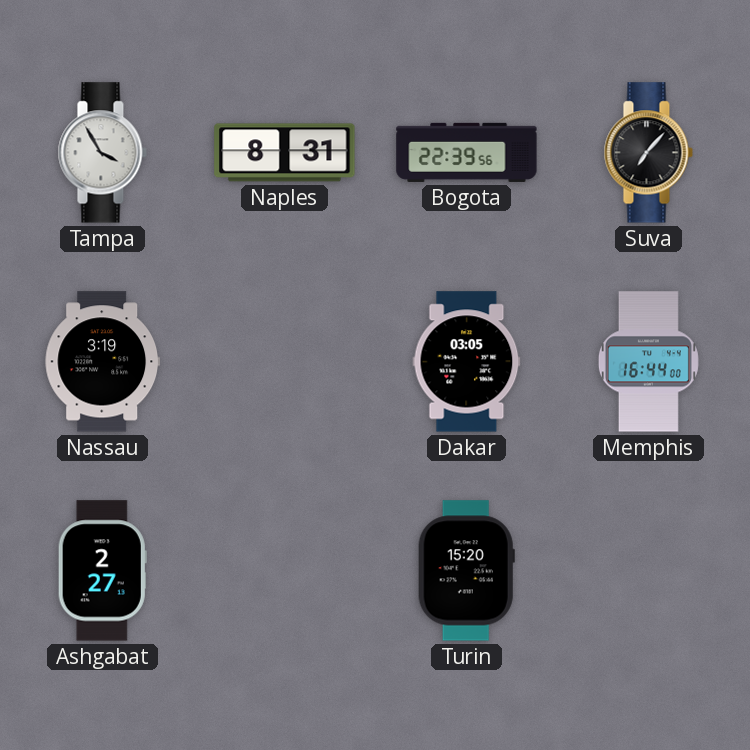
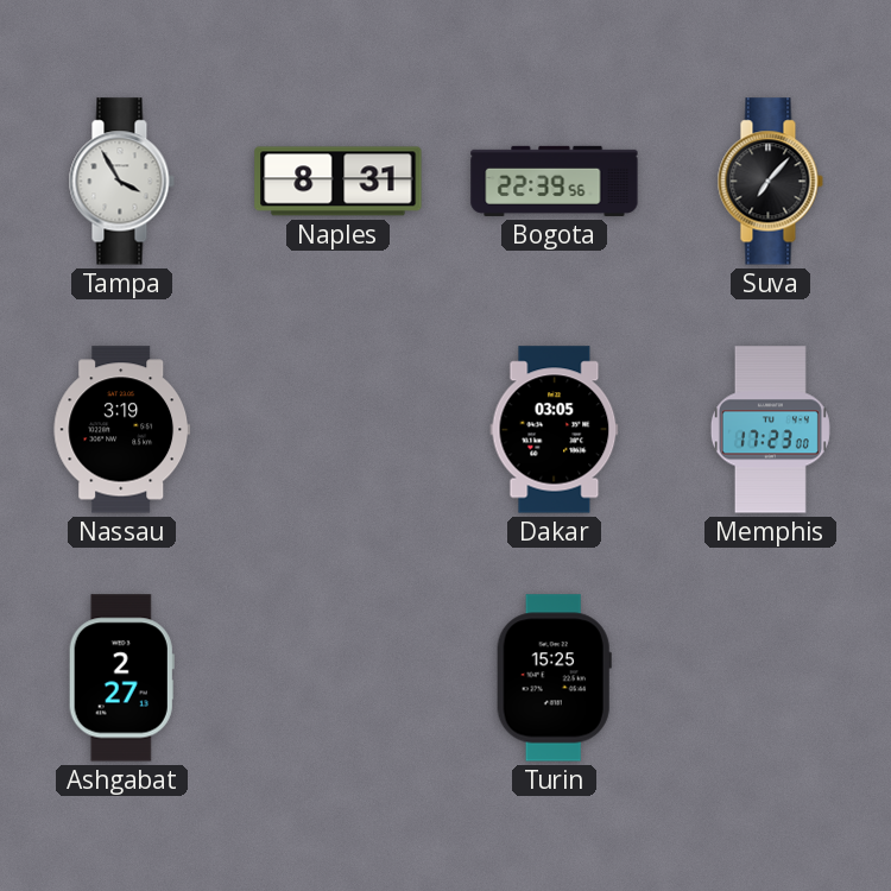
Memphis: 16:44 -> 17:23 (770, 430)
Turin: 15:20 -> 15:25 (554, 678)
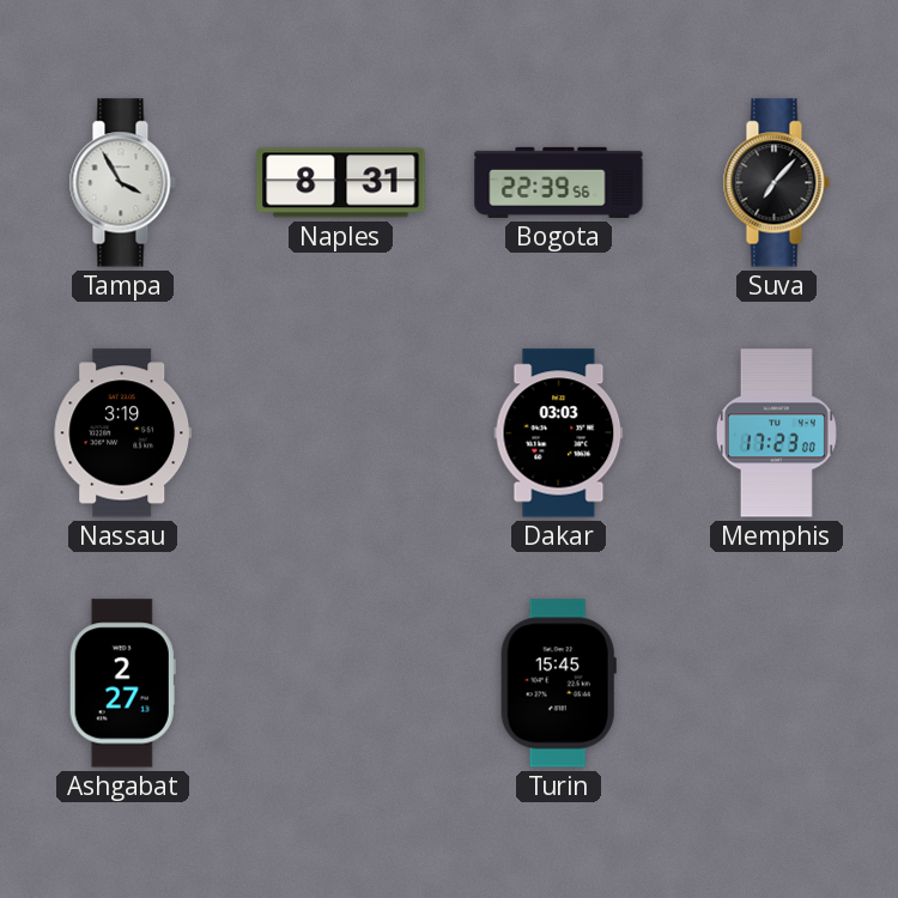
Dakar: 03:05 -> 03:03 (559, 433)
Turin: 15:25 -> 15:45 (558, 684)
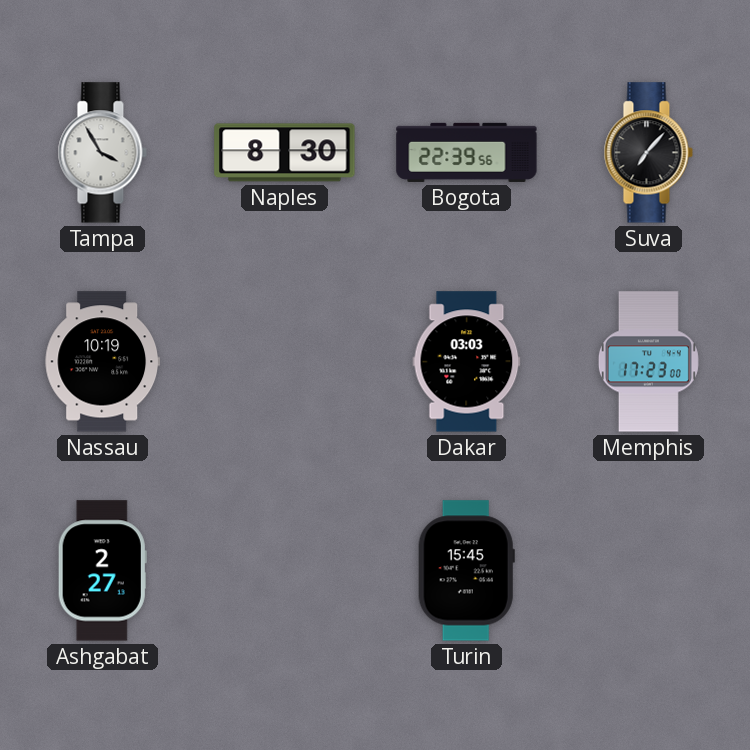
Naples: 8:31 -> 8:30 (285, 153)
Nassau: 3:19 -> 10:19 (102, 362)
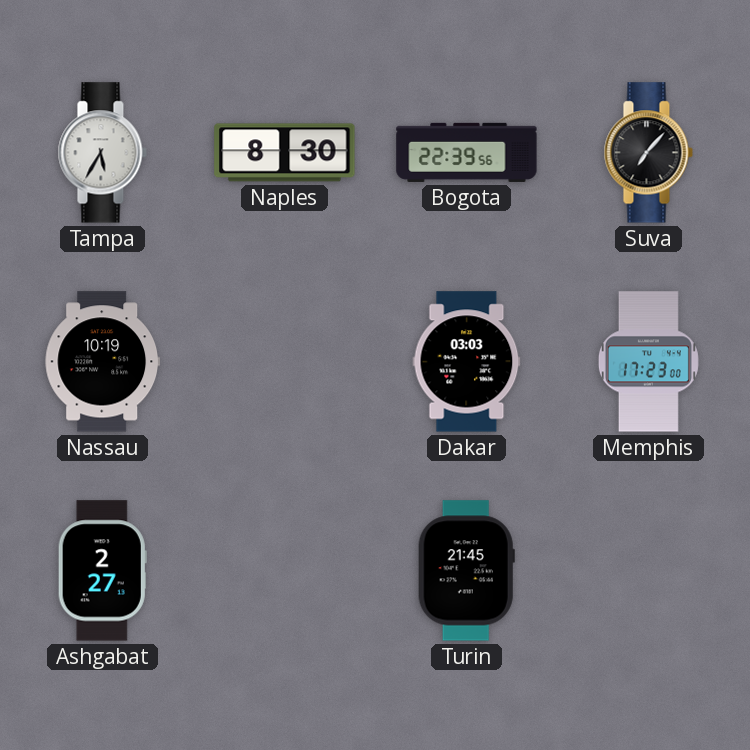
Tampa: 3:55 -> 5:35 (102, 153)
Turin: 15:45 -> 21:45 (466, 571)
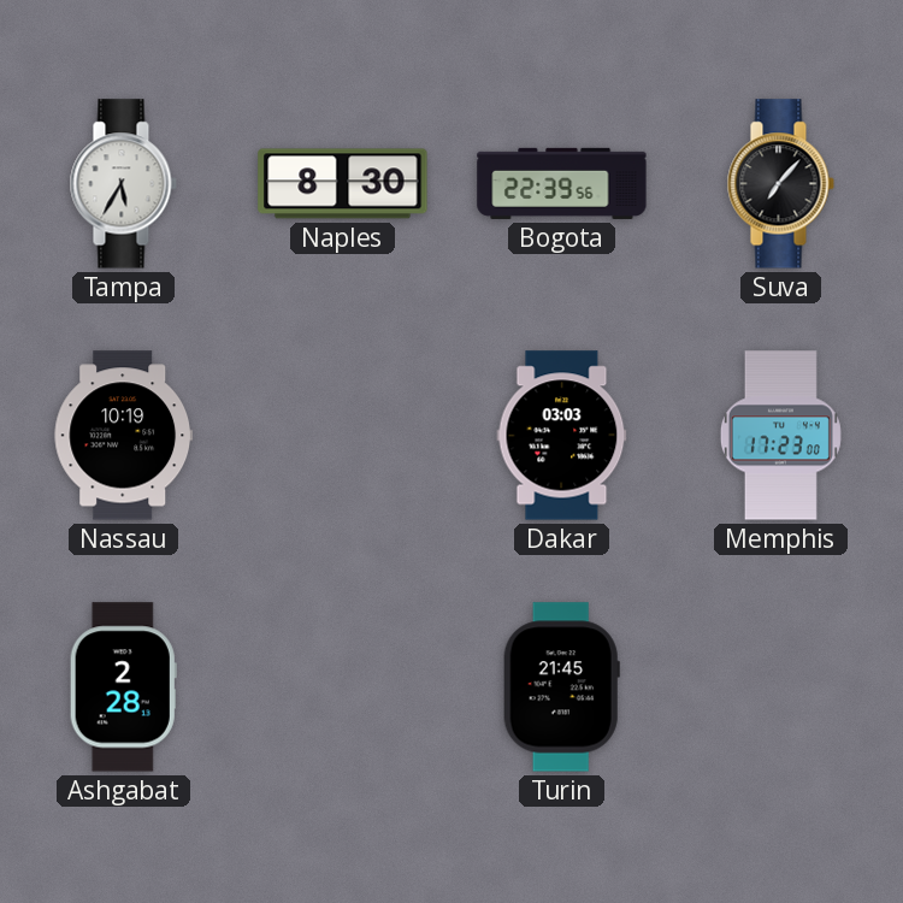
Ashgabat: 2:27 -> 2:28 (123, 687)
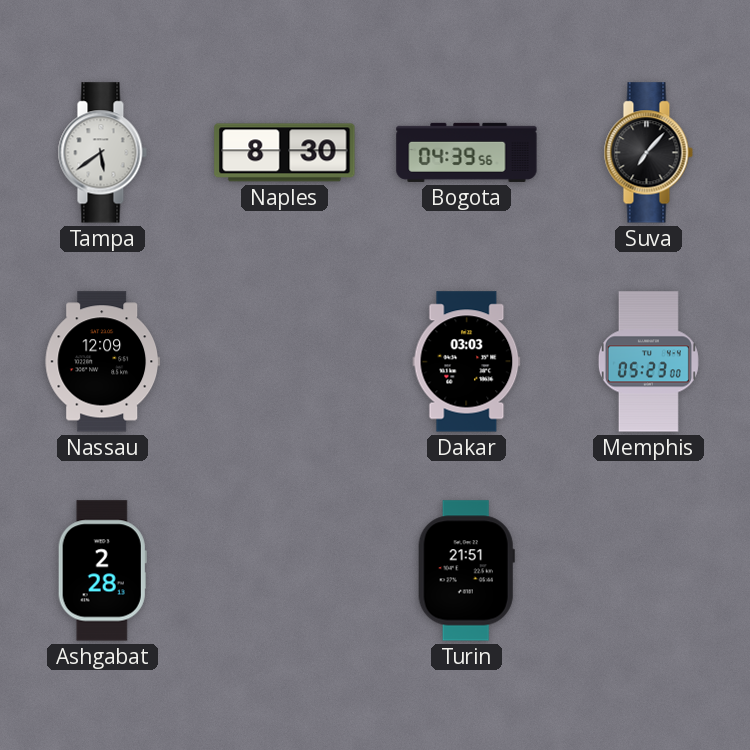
Tampa: 5:35 -> 5:39 (102, 153)
Bogota: 22:39 -> 04:39 (467, 152)
Nassau: 10:19 -> 12:09 (102, 362)
Memphis: 17:23 -> 05:23 (648, 362)
Turin: 21:45 -> 21:51 (466, 571)
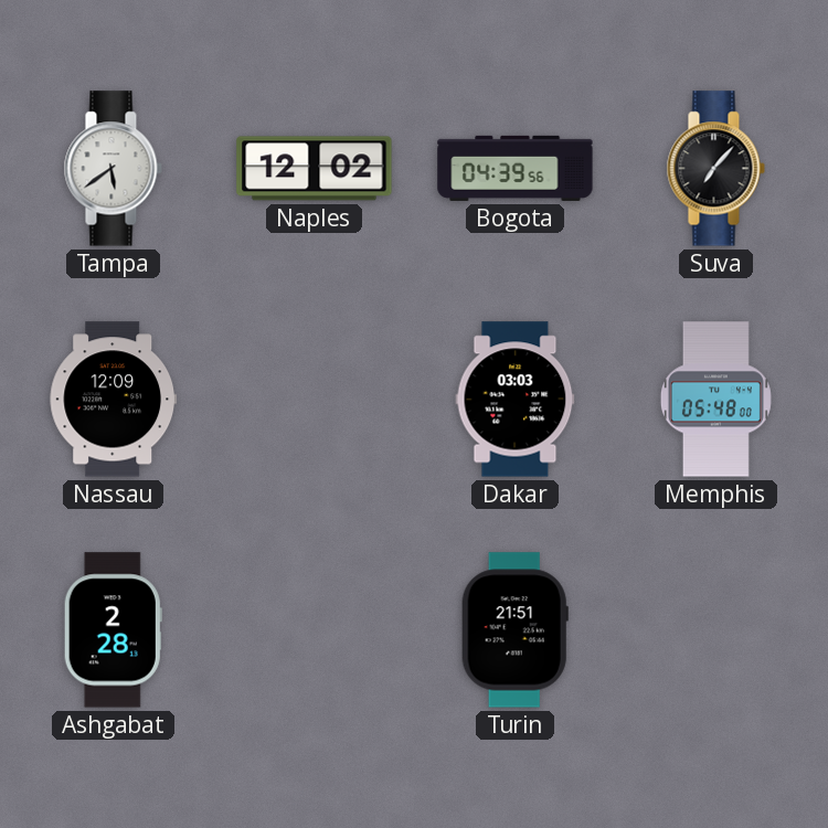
Naples: 8:30 -> 12:02 (315, 169)
Memphis: 05:23 -> 05:48 (715, 400)
